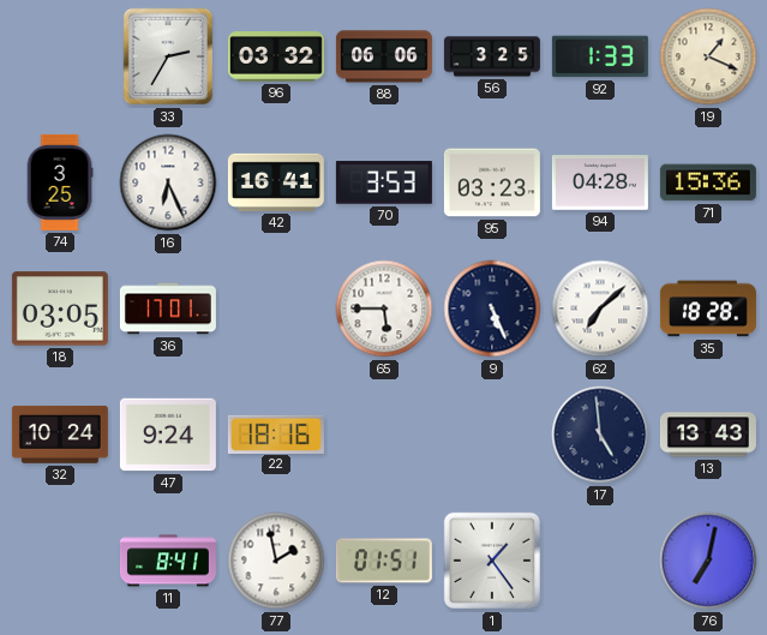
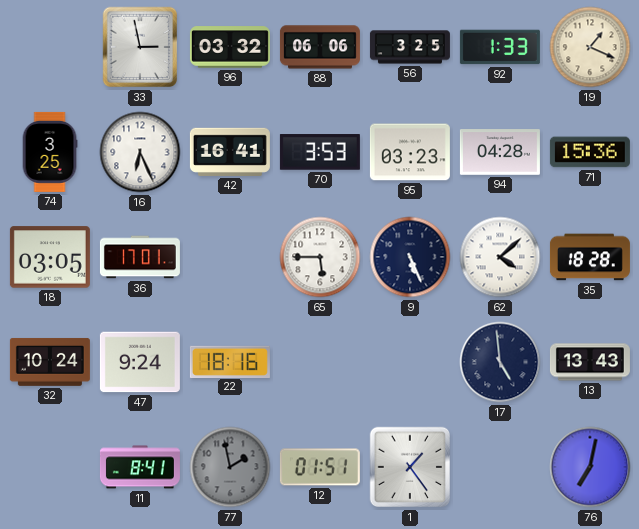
33: 2:35 -> 2:58 (140, 47)
62: 7:08 -> 4:08 (500, 257)
77 dial: white -> grey (230, 467)
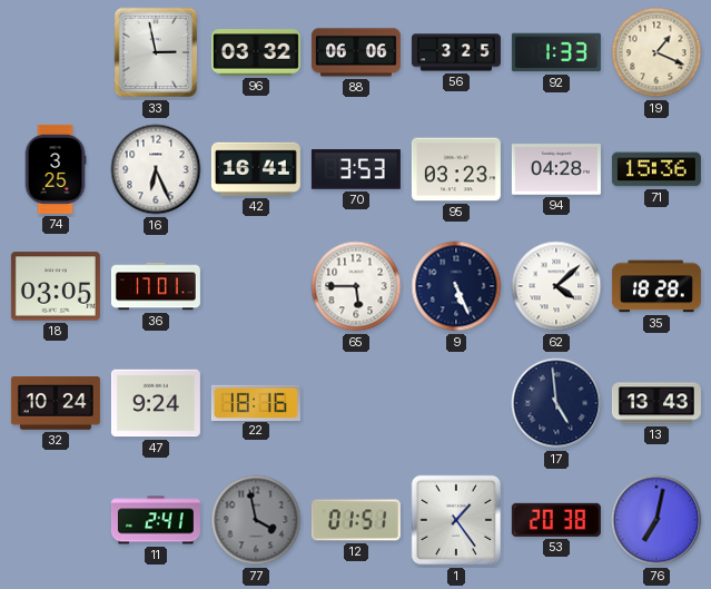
11: 8:41 -> 2:41 (156, 520)
77: 1:58 -> 3:58 (256, 520)
53: none -> 20:38 (556, 520)
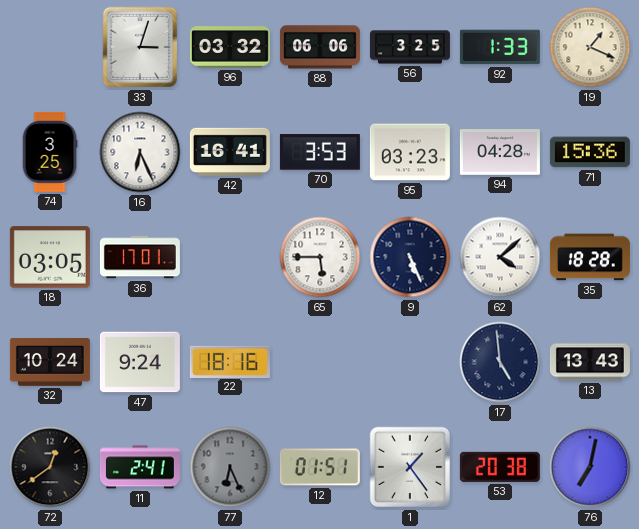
33: 2:58 -> 3:03 (140, 47)
72: none -> 12:39 (50, 467)
77: 3:58 -> 6:26 (230, 467)
